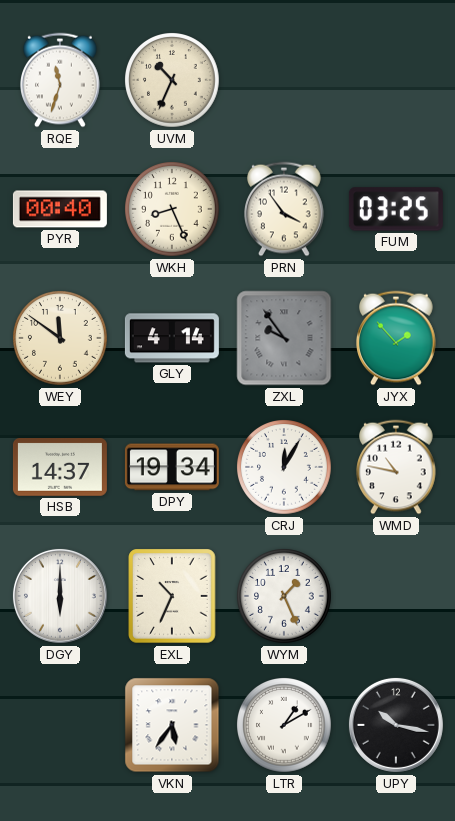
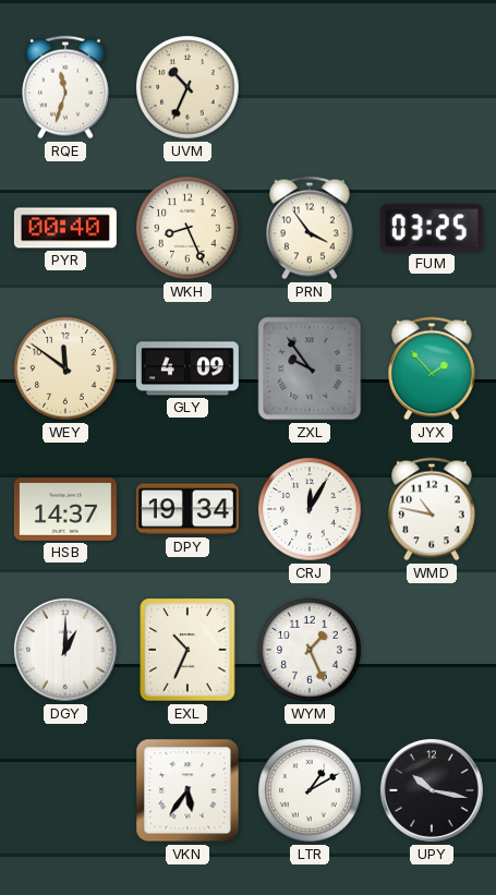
GLY: 4:14 -> 4:09 (187, 368)
DGY: 6:00 -> 1:00 (65, 650)
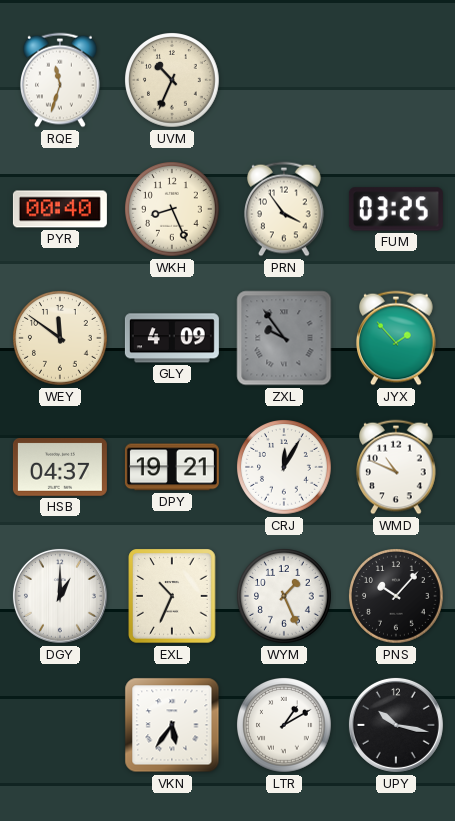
HSB: 14:37 -> 04:37 (60, 467)
DPY: 19:34 -> 19:21 (172, 467)
WMD: 10:47 -> 10:49 (397, 467)
PNS: none -> 10:07 (397, 597)
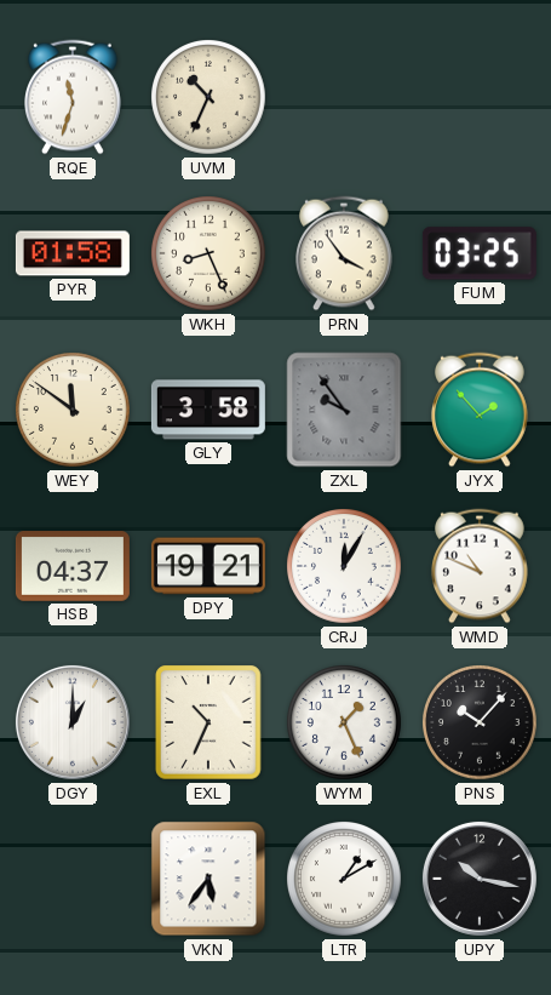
PYR: 00:40 -> 01:58 (73, 253)
GLY: 4:09 -> 3:58 (208, 410)
